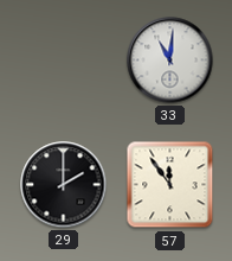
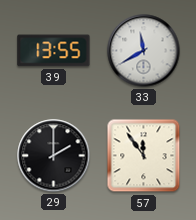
39: none -> 13:55 (54, 51)
33: 11:01 -> 11:40 (144, 51)
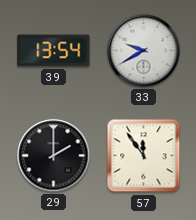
39: 13:55 -> 13:54 (54, 51)
33: 11:40 -> 9:40 (144, 51)
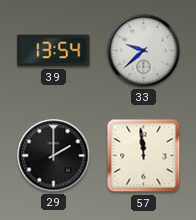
33: 9:40 -> 9:38 (144, 51)
57: 11:54 -> 11:59 (144, 156)
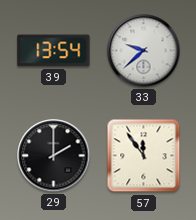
57: 11:59 -> 11:54 (144, 156)
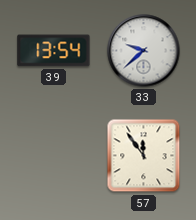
29: 2:00 -> none (54, 156)
